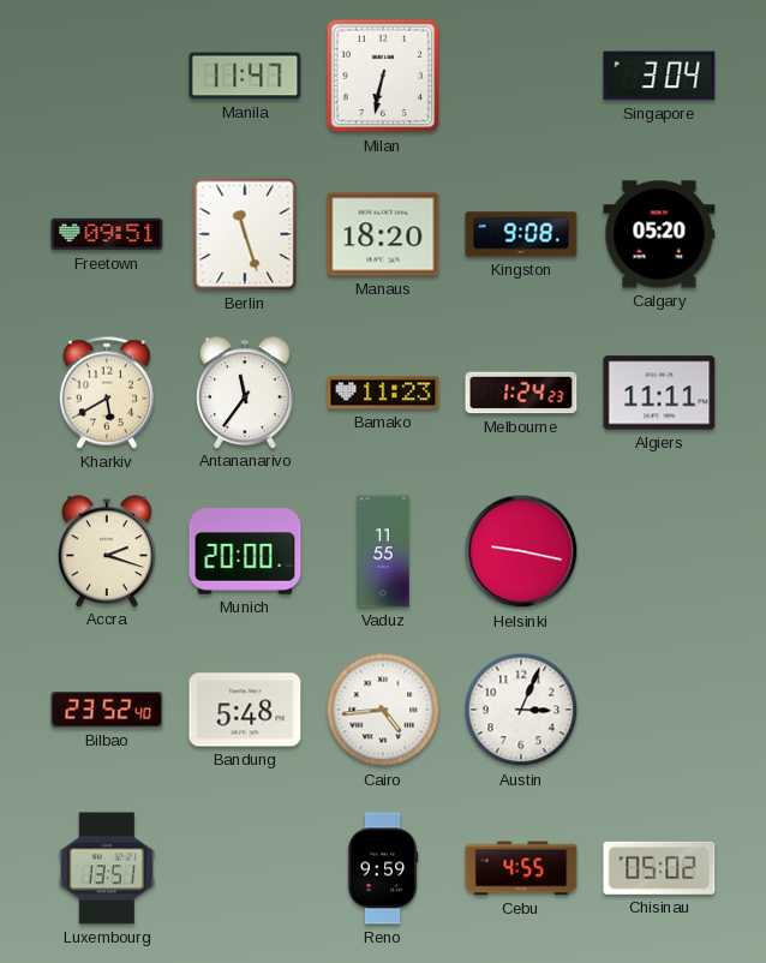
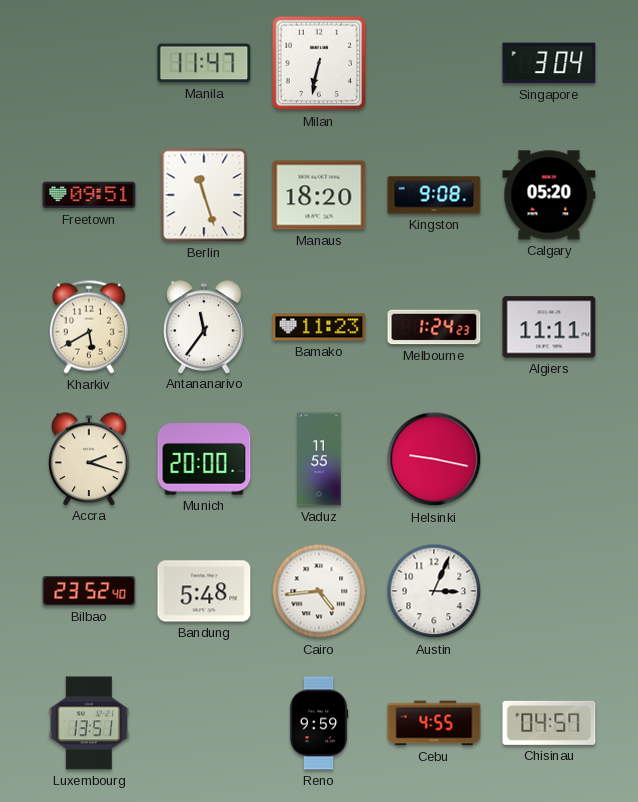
Chisinau: 05:02 -> 04:57 (549, 723)
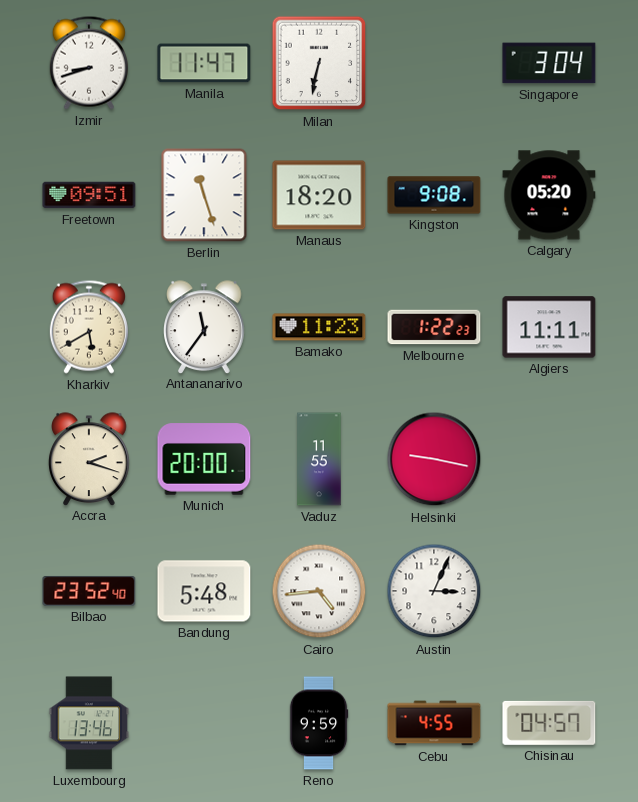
Izmir: none -> 8:42 (89, 63)
Melbourne: 1:24 -> 1:22 (434, 327)
Luxembourg: 13:51 -> 13:46 (89, 723)
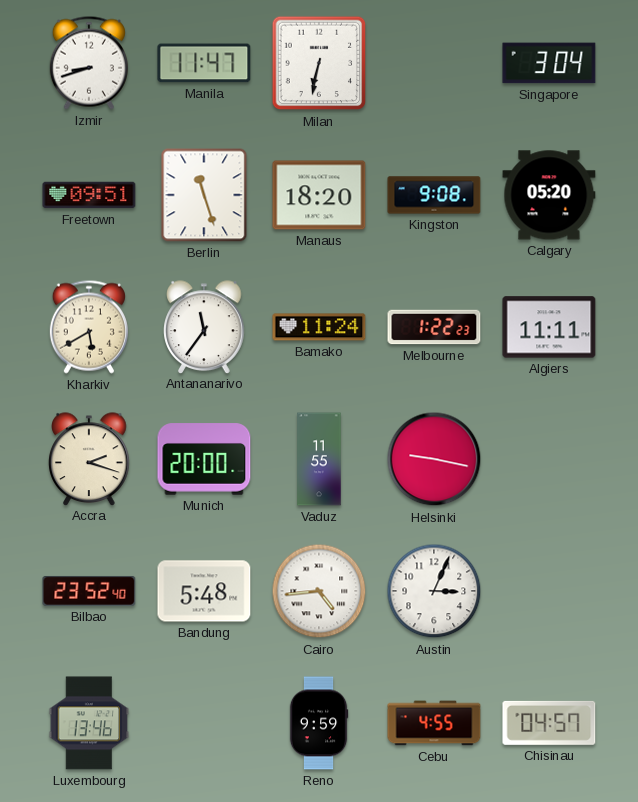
Bamako: 11:23 -> 11:24 (319, 327)
